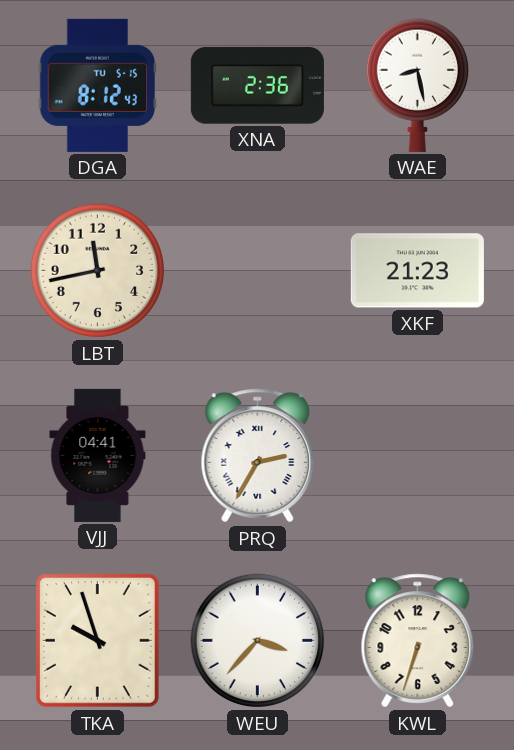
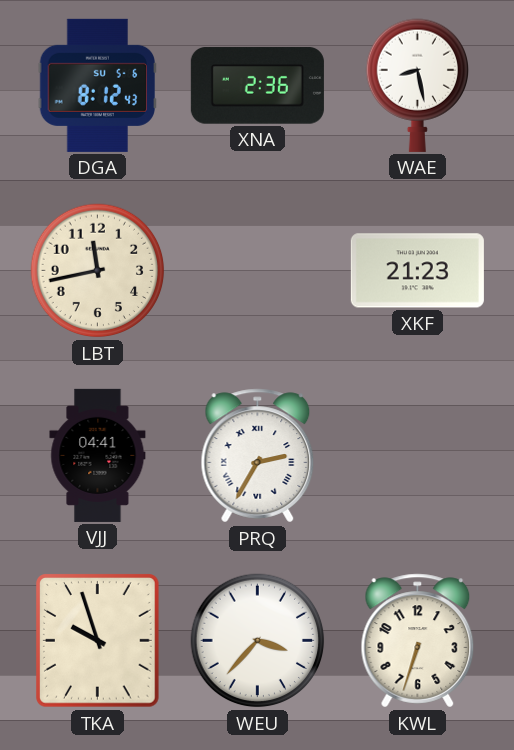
DGA date: TU 5-15 -> SU 5-6 (97, 85)
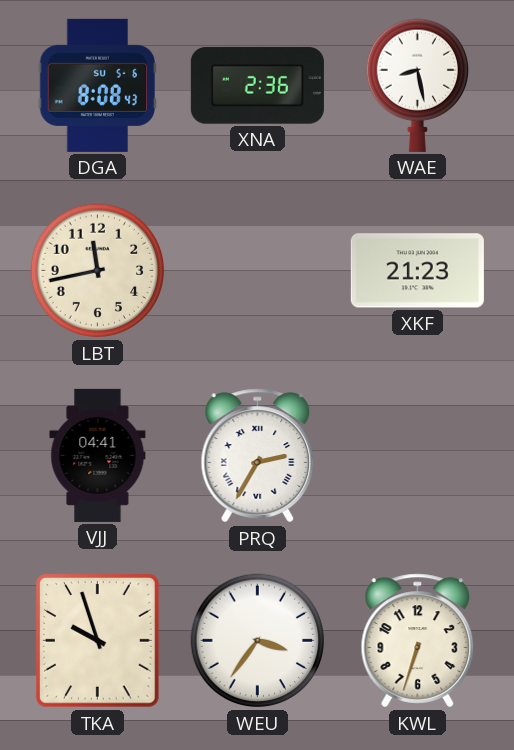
DGA: 8:12 -> 8:08 (97, 85)
WEU: 3:37 -> 3:36 (258, 641)
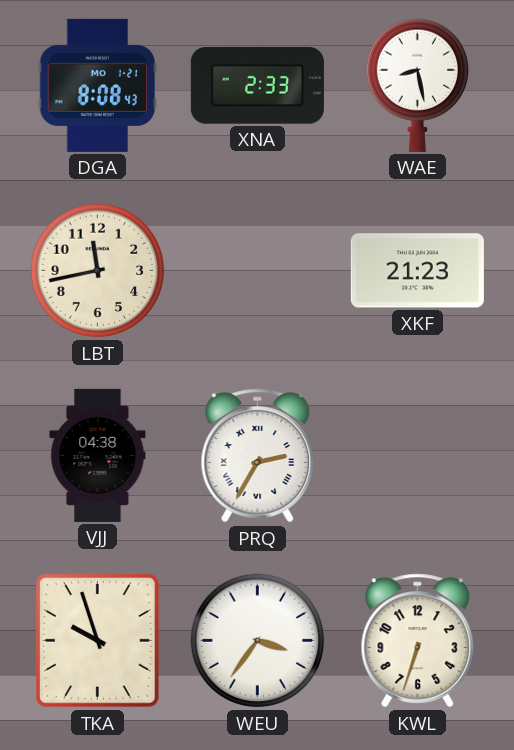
DGA date: SU 5-6 -> MO 1-21 (97, 85)
XNA: 2:36 -> 2:33 (257, 86)
VJJ: 04:41 -> 04:38 (98, 455)
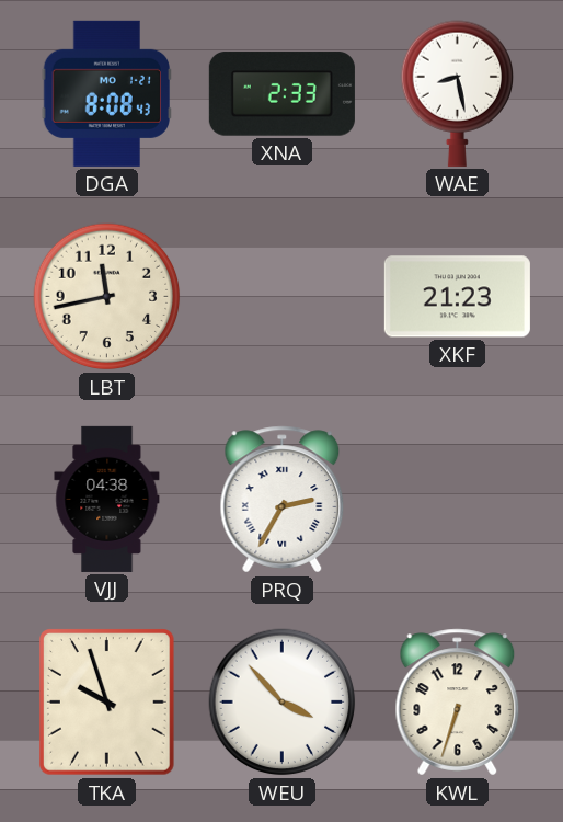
WEU: 3:36 -> 3:53 (283, 703)
